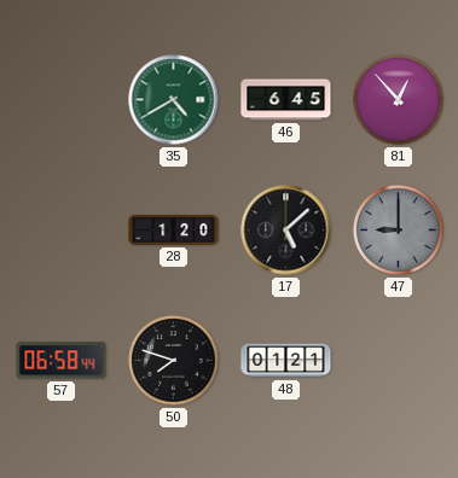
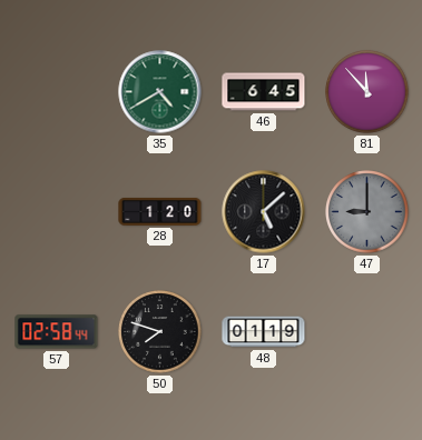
81: 12:53 -> 11:53 (367, 92)
57: 06:58 -> 02:58 (57, 332)
48: 01:21 -> 01:19 (264, 332)
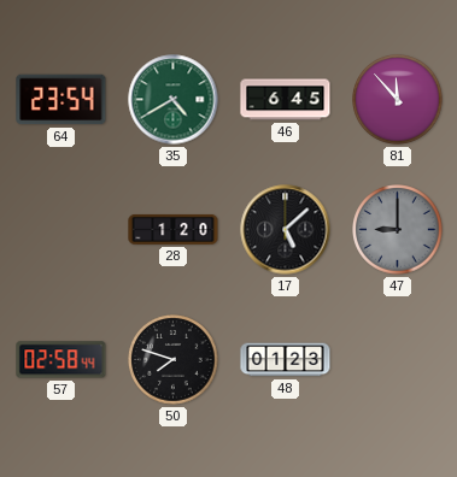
64: none -> 23:54 (61, 100)
48: 01:19 -> 01:23 (286, 360)
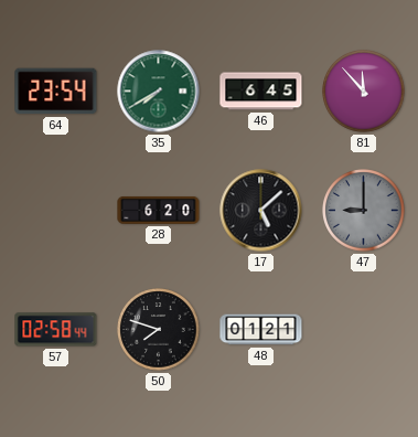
35: 4:40 -> 7:40 (159, 92)
28: 1:20 -> 6:20 (159, 211)
48: 01:23 -> 01:21 (261, 330)
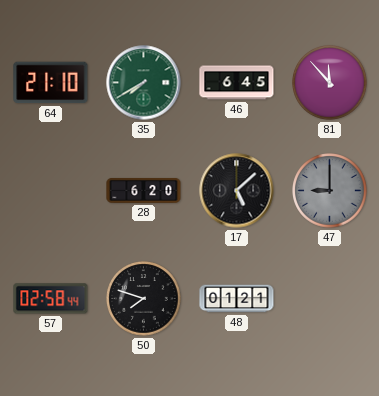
64: 23:54 -> 21:10 (51, 83)
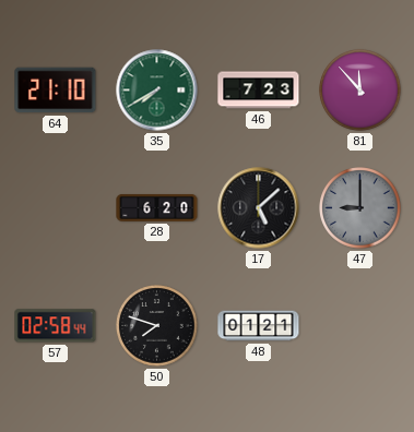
46: 6:45 -> 7:23 (259, 91)
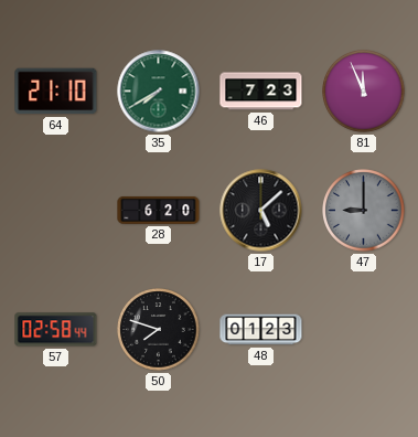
81: 11:53 -> 11:56 (364, 92)
48: 01:21 -> 01:23 (261, 330)
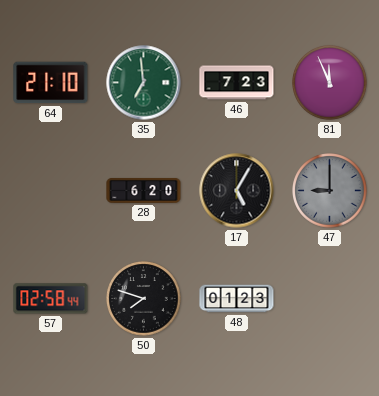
35: 7:40 -> 6:59 (144, 83)
17: 5:08 -> 5:05 (237, 191)
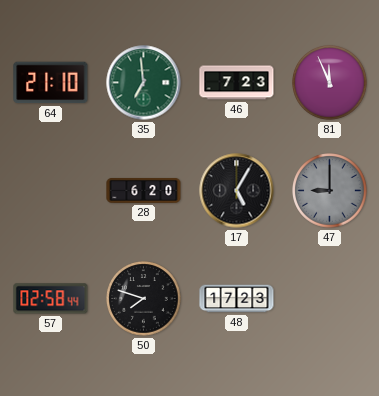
48: 01:23 -> 17:23 (237, 299)
